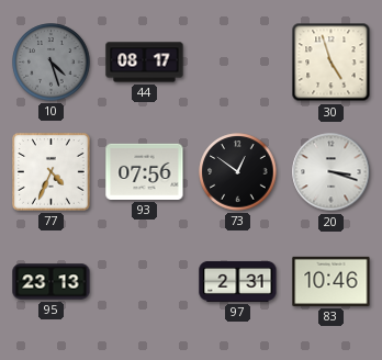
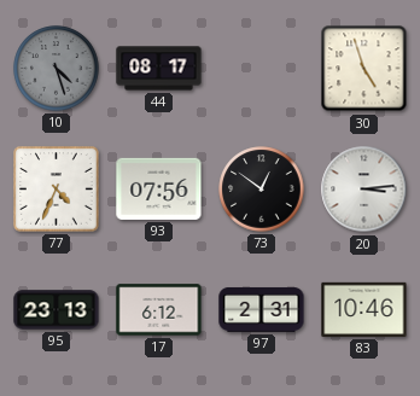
20: 3:18 -> 3:14 (364, 190)
17: none -> 6:12 (159, 310)
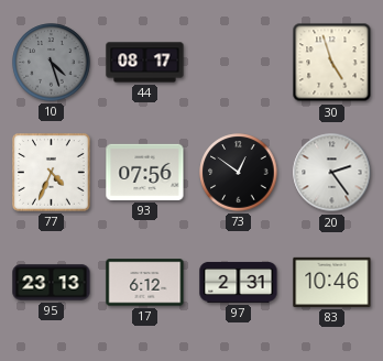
20: 3:14 -> 2:24 (332, 173)
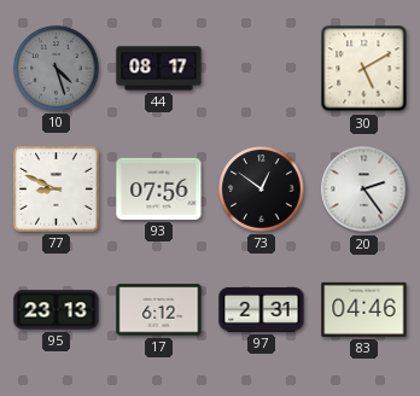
30: 4:57 -> 5:10 (364, 69)
77: 4:34 -> 8:49 (57, 190)
83: 10:46 -> 04:46 (364, 309)
